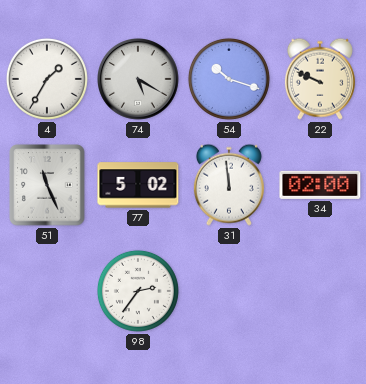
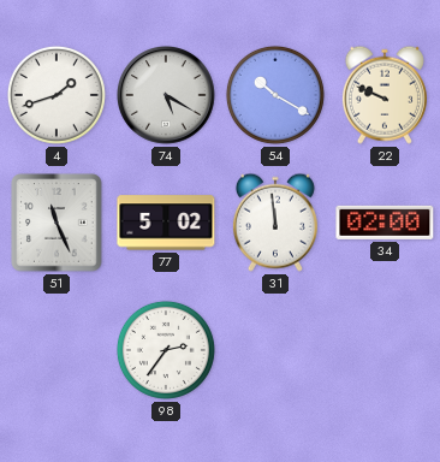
4: 1:35 -> 1:42 (57, 95)
54: 10:18 -> 10:20 (275, 95)
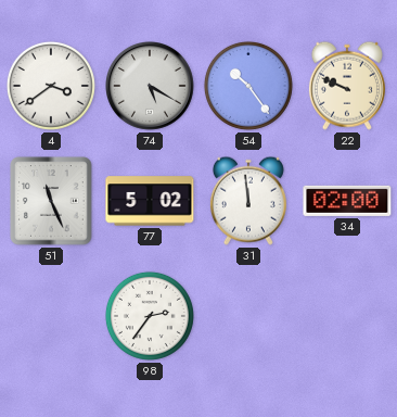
4: 1:42 -> 3:39 (51, 86)
54: 10:20 -> 10:24 (248, 86)
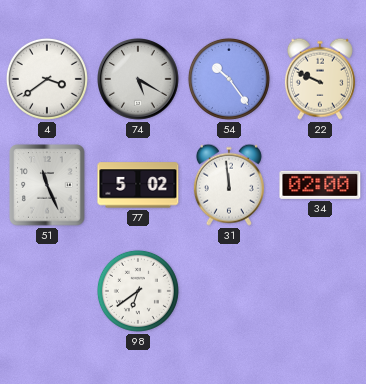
98: 2:36 -> 6:39 (138, 291)
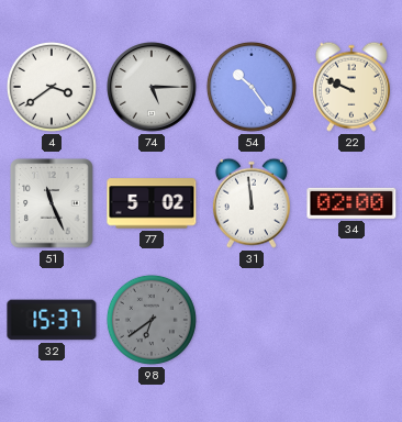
74: 5:20 -> 5:15 (153, 88)
32: none -> 15:37 (52, 320)
98 dial: white -> grey (152, 320)
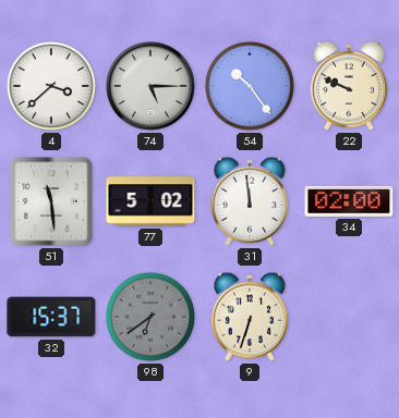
4: 3:39 -> 3:38 (51, 86)
51: 11:26 -> 11:29 (51, 201)
9: none -> 6:33 (250, 317)
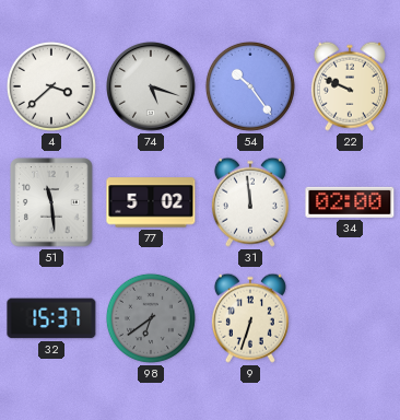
74: 5:15 -> 5:18 (152, 87)
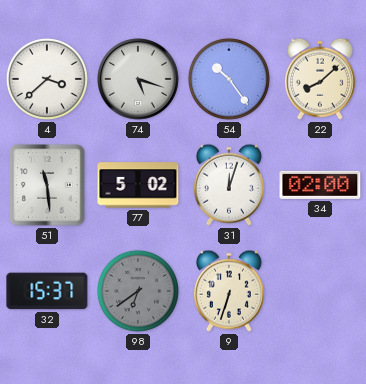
22: 9:49 -> 8:08 (320, 79)
31: 11:59 -> 12:03 (229, 185)
